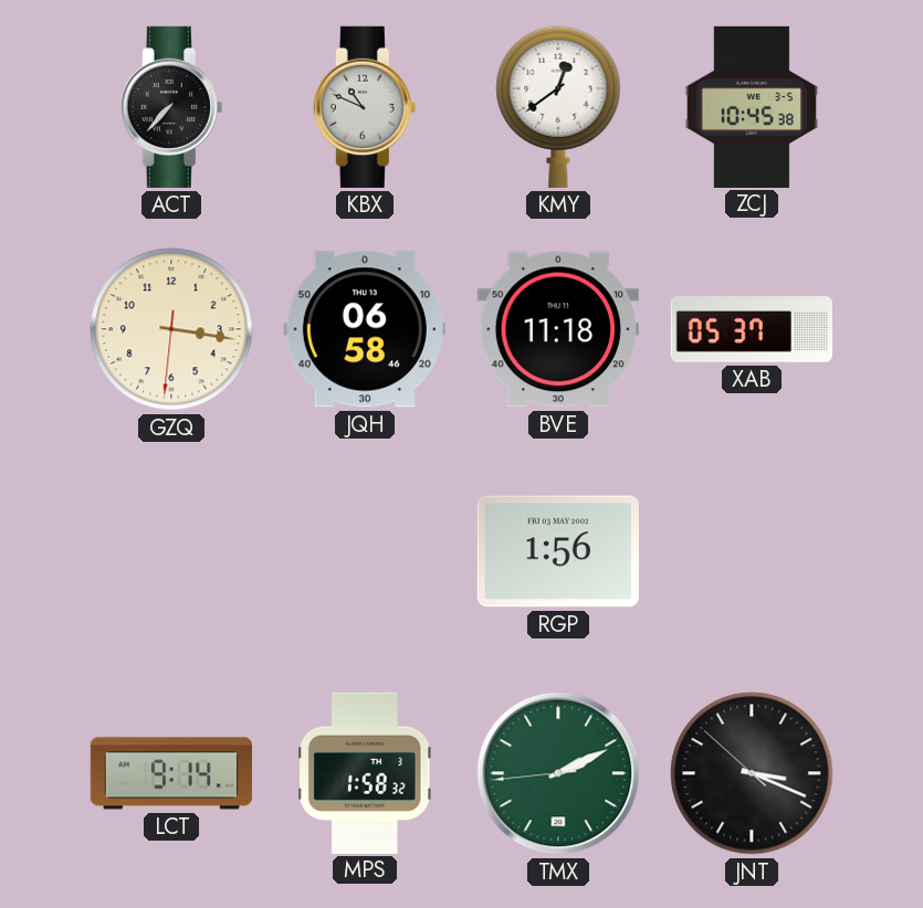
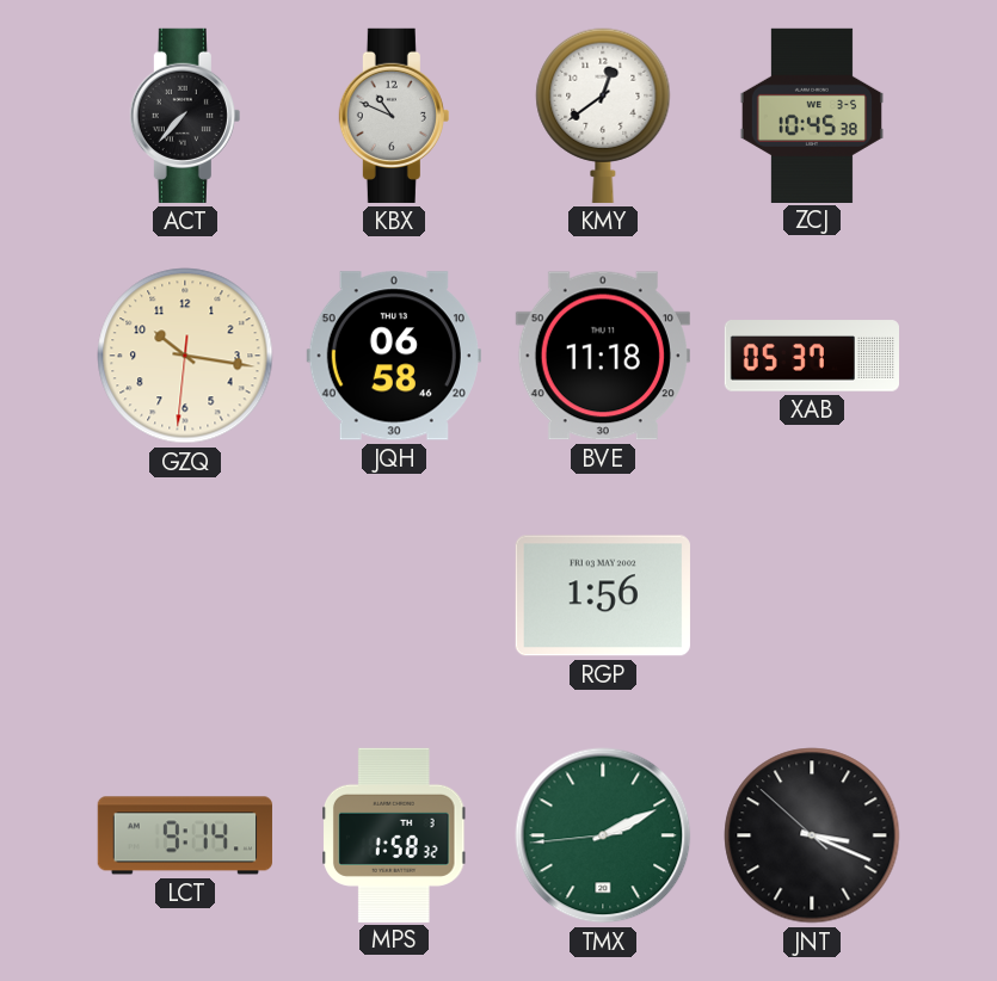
GZQ: 3:16 -> 10:16 (185, 356)
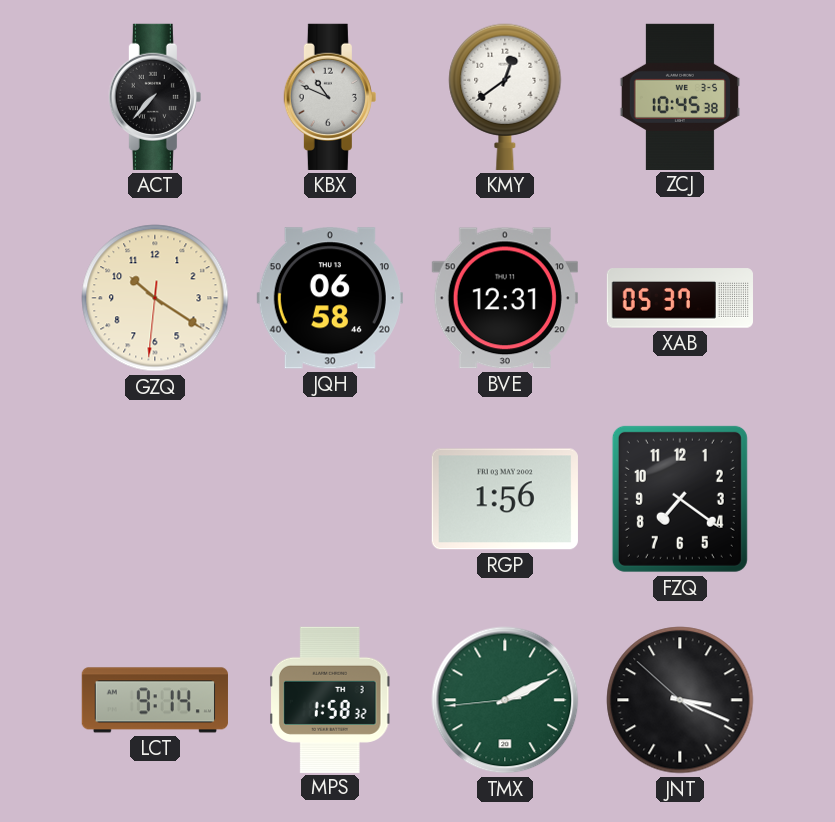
GZQ: 10:16 -> 10:20 (155, 298)
BVE: 11:18 -> 12:31 (505, 298)
FZQ: none -> 7:21 (680, 499)
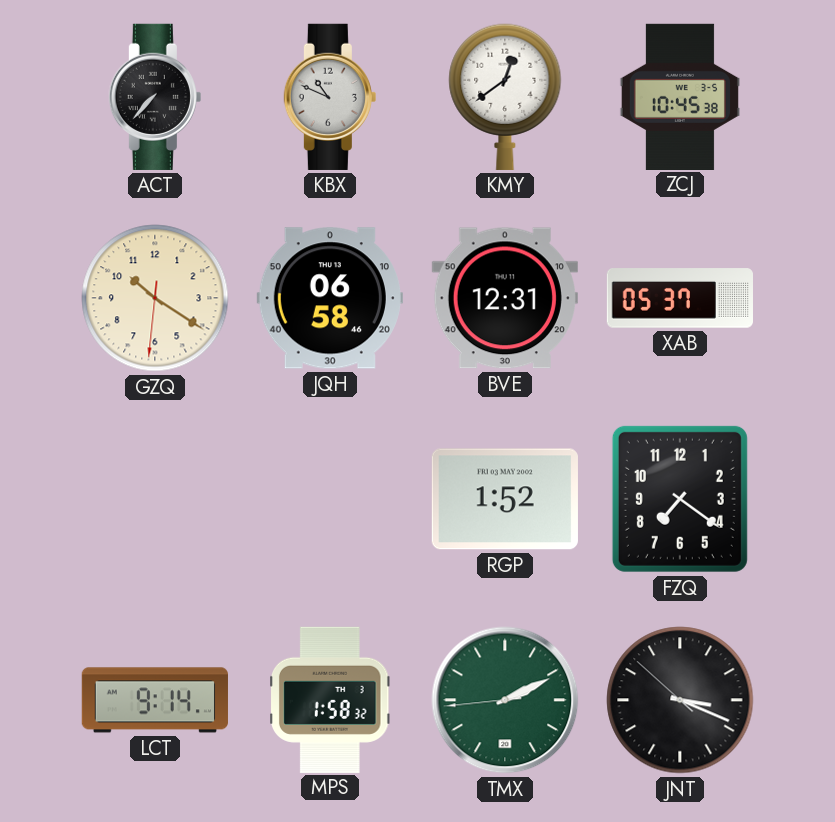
RGP: 1:56 -> 1:52 (505, 499)
